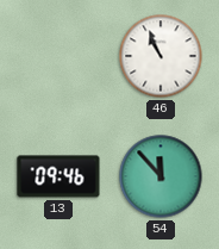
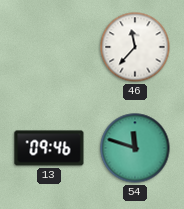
46: 10:56 -> 11:37 (135, 47)
54: 11:53 -> 11:48 (135, 148)
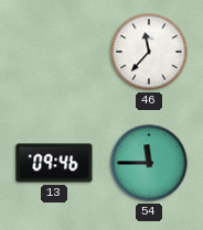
54: 11:48 -> 11:45 (149, 163)
